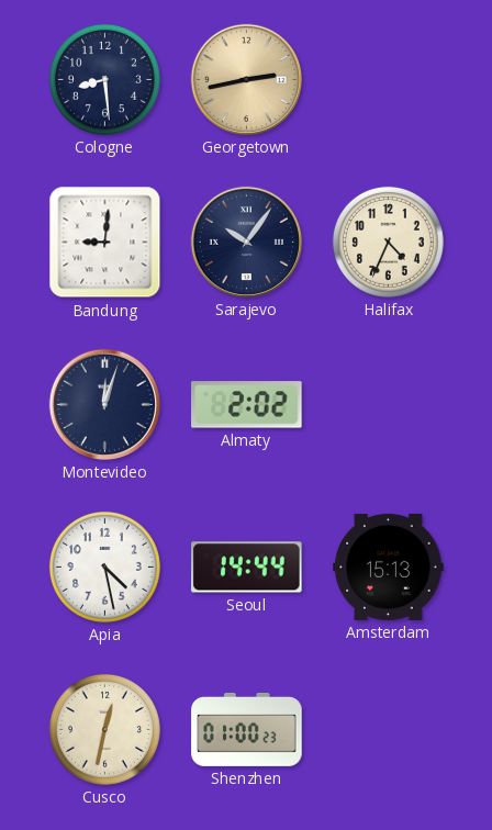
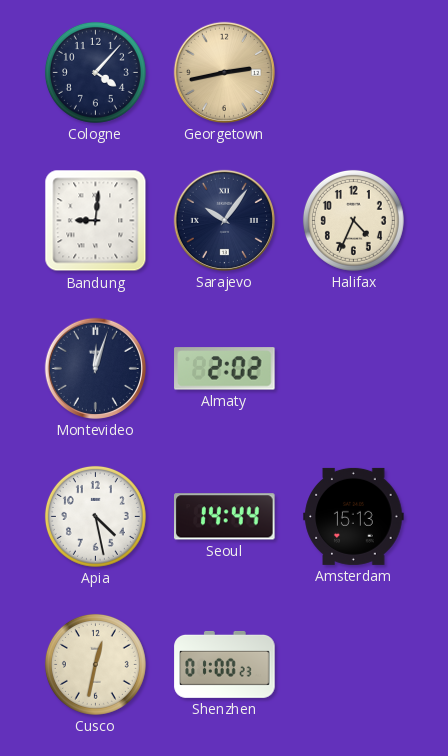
Cologne: 8:29 -> 4:07 (95, 72)
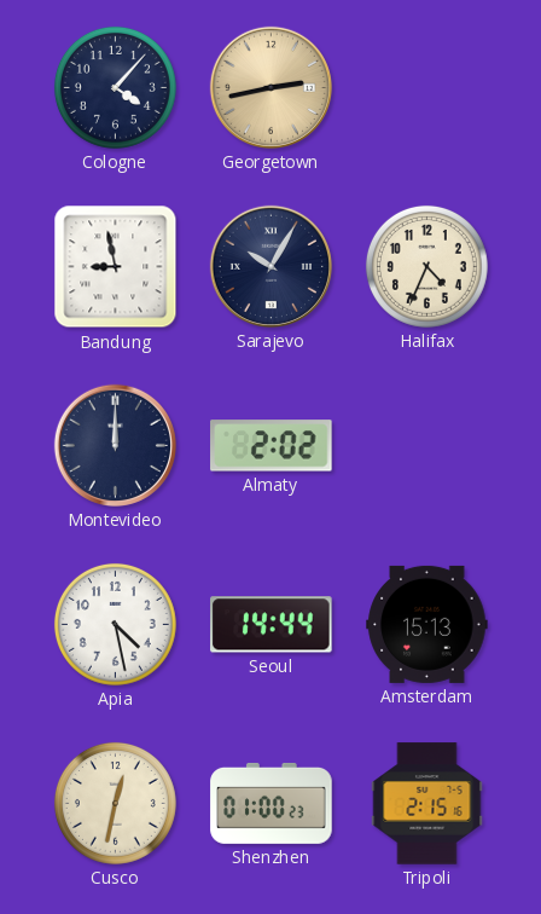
Bandung: 9:01 -> 8:58 (116, 267)
Sarajevo: 10:06 -> 10:05 (270, 266)
Montevideo: 12:03 -> 12:00 (115, 445)
Tripoli: none -> 2:15 (427, 804)
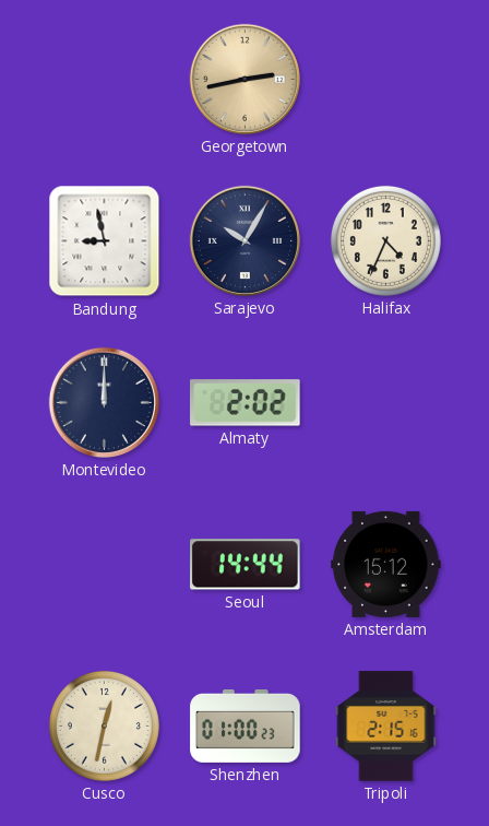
Cologne: 4:07 -> none (115, 87)
Apia: 4:28 -> none (115, 624)
Amsterdam: 15:13 -> 15:12 (386, 564)
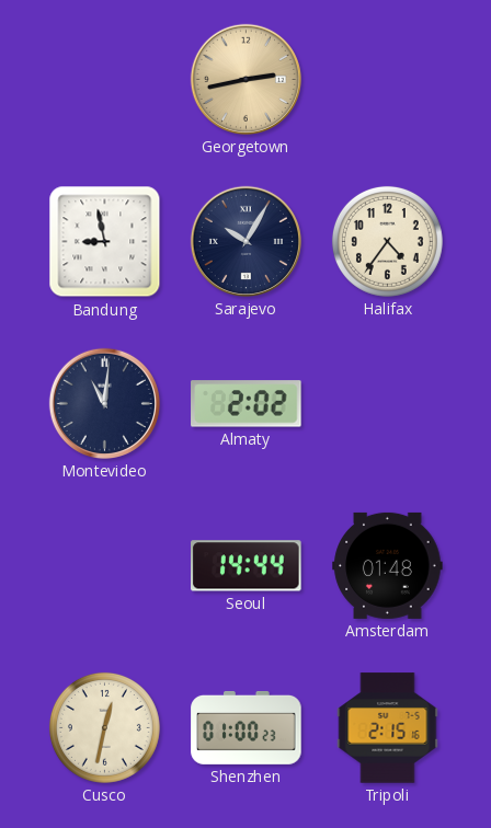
Halifax: 4:34 -> 4:36 (387, 241)
Montevideo: 12:00 -> 11:01 (104, 403)
Amsterdam: 15:12 -> 01:48 (388, 565)
